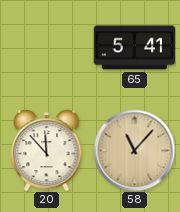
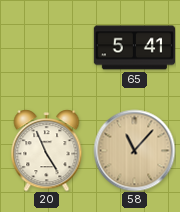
20: 11:53 -> 4:56 (47, 150)
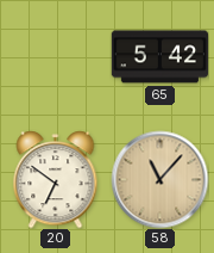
65: 5:41 -> 5:42 (159, 57)
20: 4:56 -> 6:51 (56, 179)
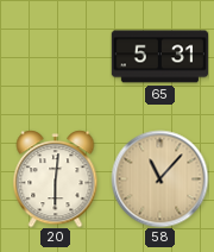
65: 5:42 -> 5:31 (159, 57)
20: 6:51 -> 6:01 (56, 178)
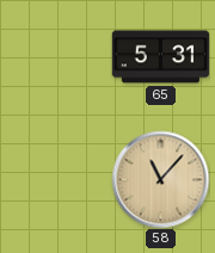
20: 6:01 -> none (56, 178)
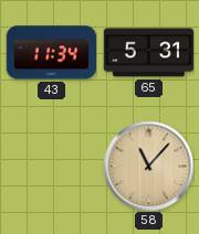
43: none -> 11:34 (51, 53)
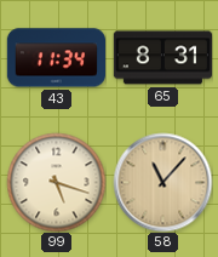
65: 5:31 -> 8:31 (162, 58)
99: none -> 5:18 (56, 182)
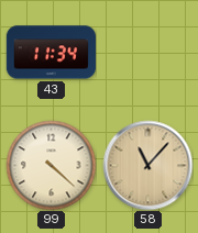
65: 8:31 -> none (162, 58)
99: 5:18 -> 4:22 (51, 165)
